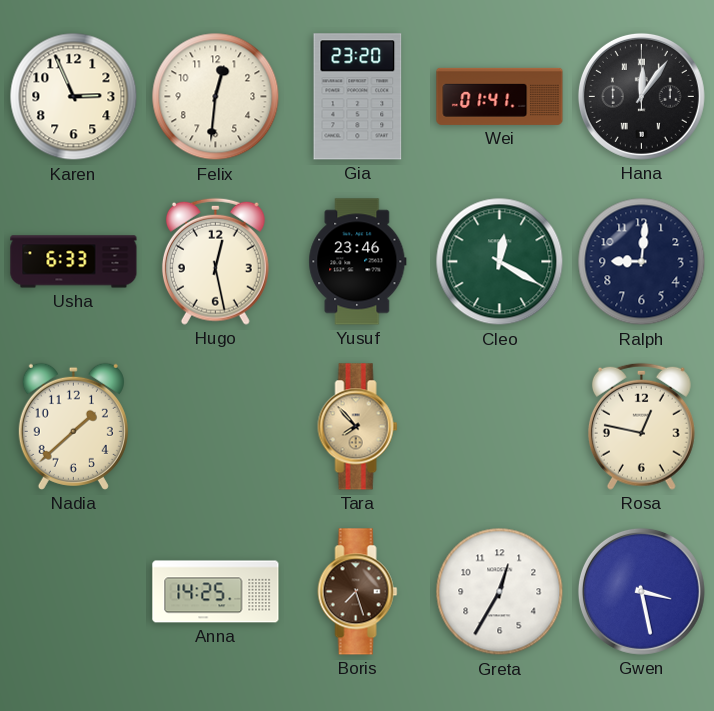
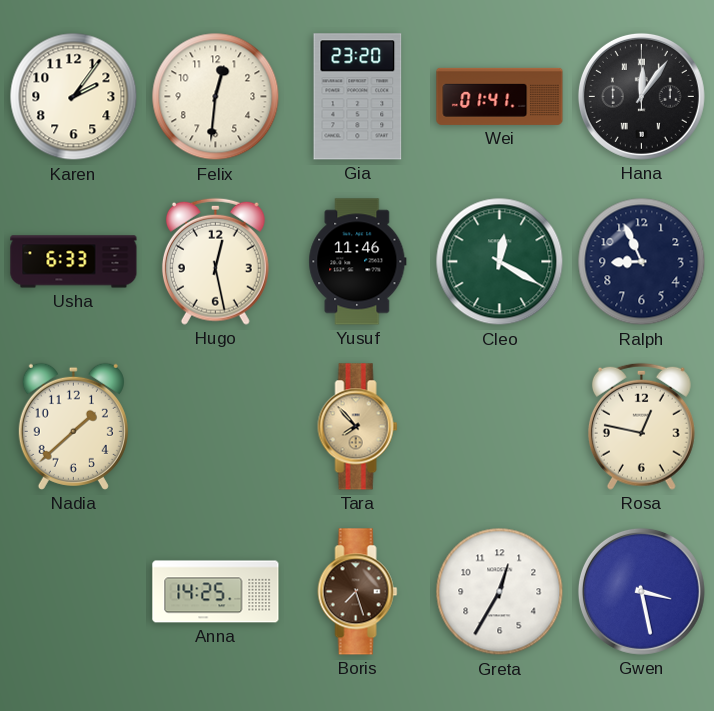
Karen: 2:56 -> 2:06 (74, 97)
Yusuf: 23:46 -> 11:46 (358, 262)
Ralph: 9:01 -> 8:56 (642, 262)
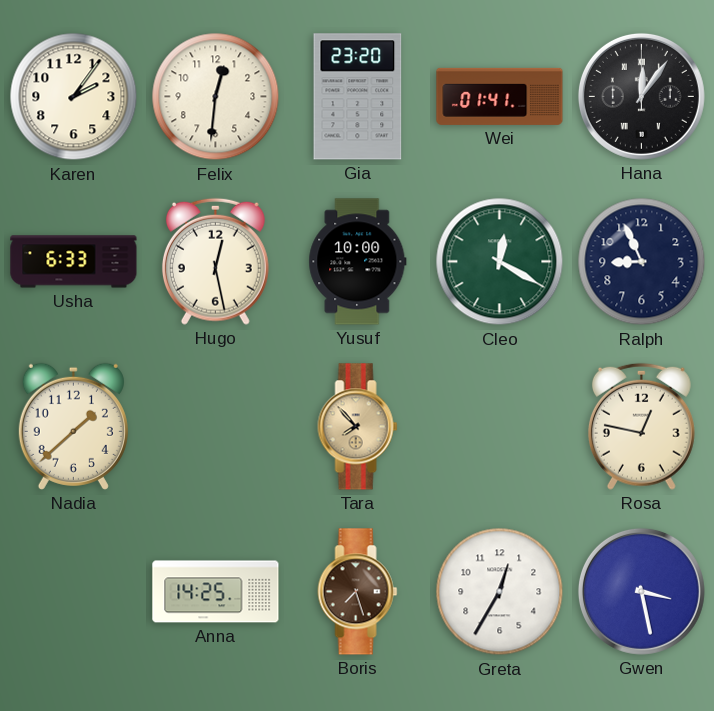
Yusuf: 11:46 -> 10:00 (358, 262)
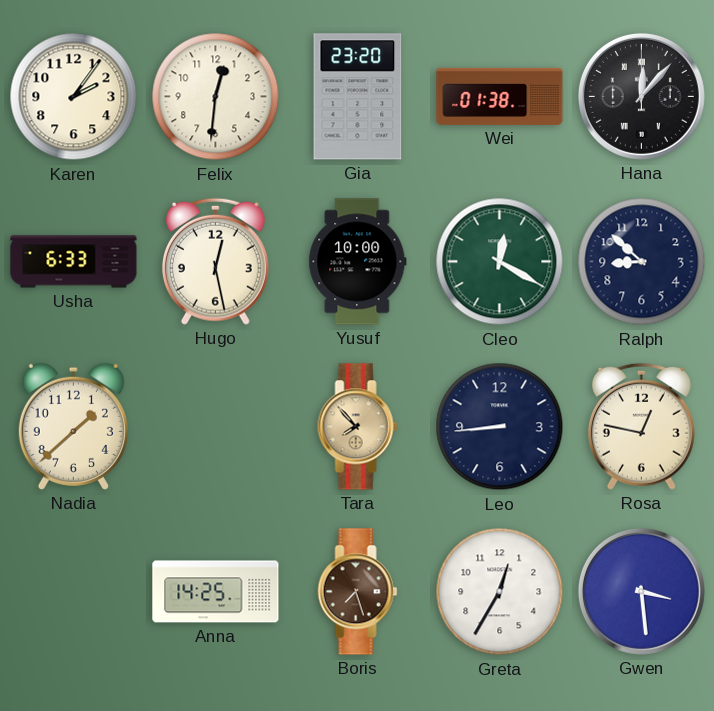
Wei: 01:41 -> 01:38 (500, 96)
Hana: 12:06 -> 12:07 (641, 96)
Ralph: 8:56 -> 8:52 (642, 262)
Leo: none -> 8:44 (500, 427)
Gwen: 3:28 -> 3:29 (641, 591)
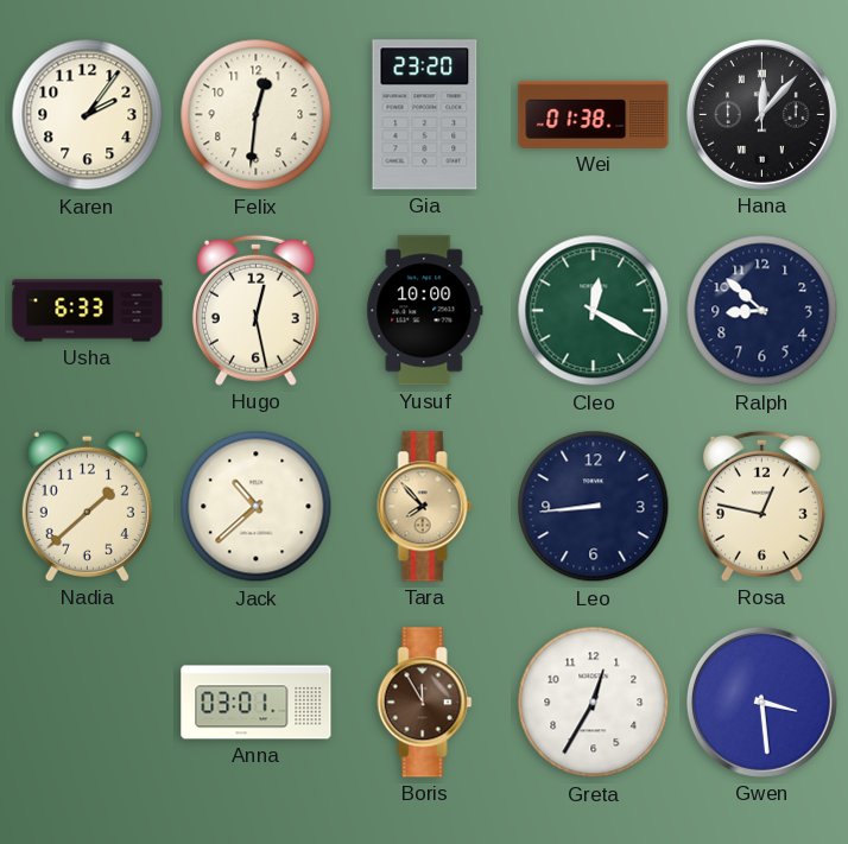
Jack: none -> 10:38 (257, 507)
Anna: 14:25 -> 03:01 (257, 703)
Boris: 7:27 -> 11:55 (425, 703)
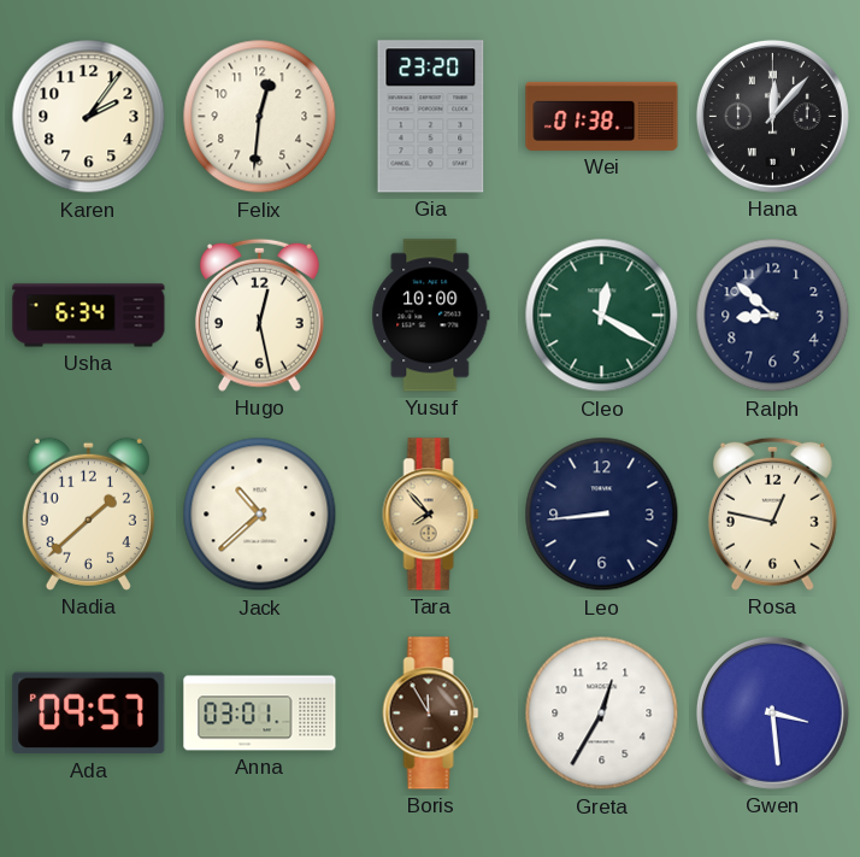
Usha: 6:33 -> 6:34 (89, 316)
Ada: none -> 09:57 (89, 714)
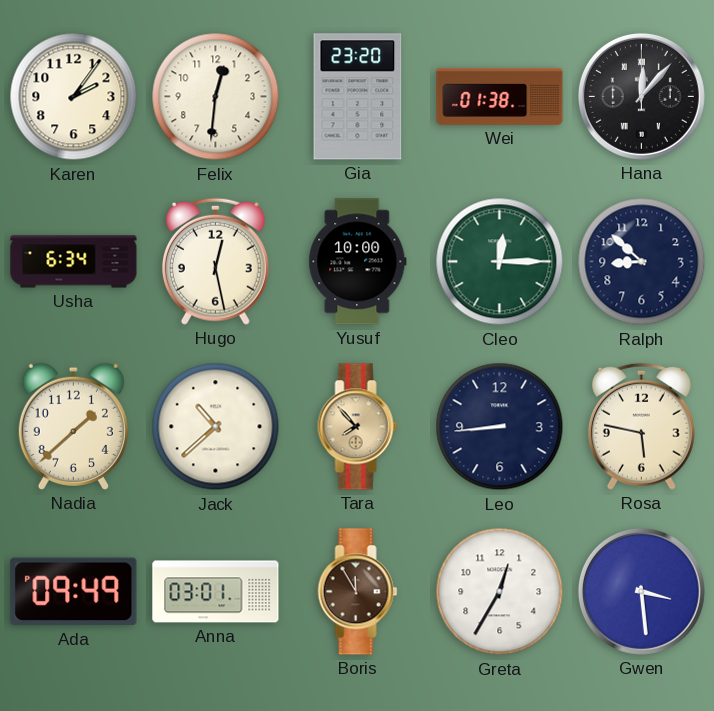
Cleo: 12:20 -> 12:15 (500, 262)
Rosa: 12:47 -> 5:47 (641, 426)
Ada: 09:57 -> 09:49 (74, 592)
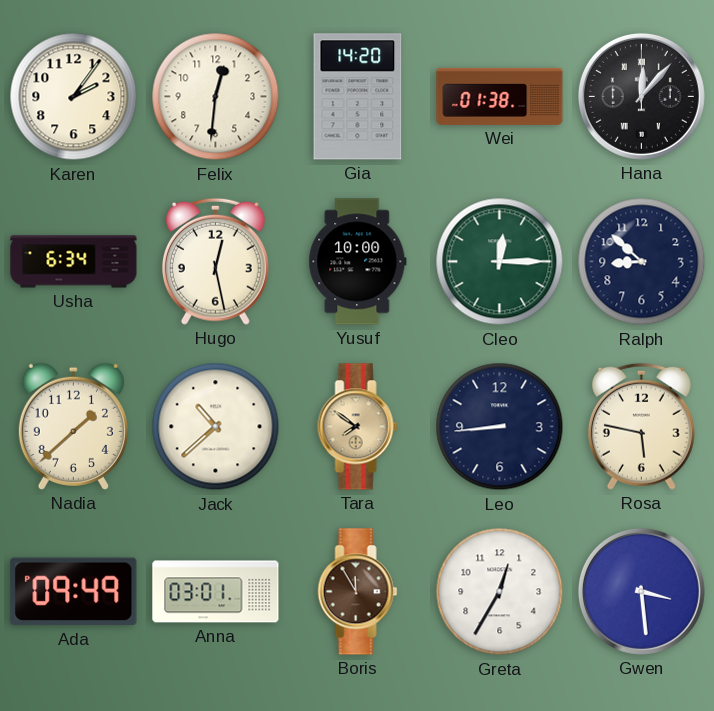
Gia: 23:20 -> 14:20 (358, 97)
Tara: 7:53 -> 7:51 (358, 427)
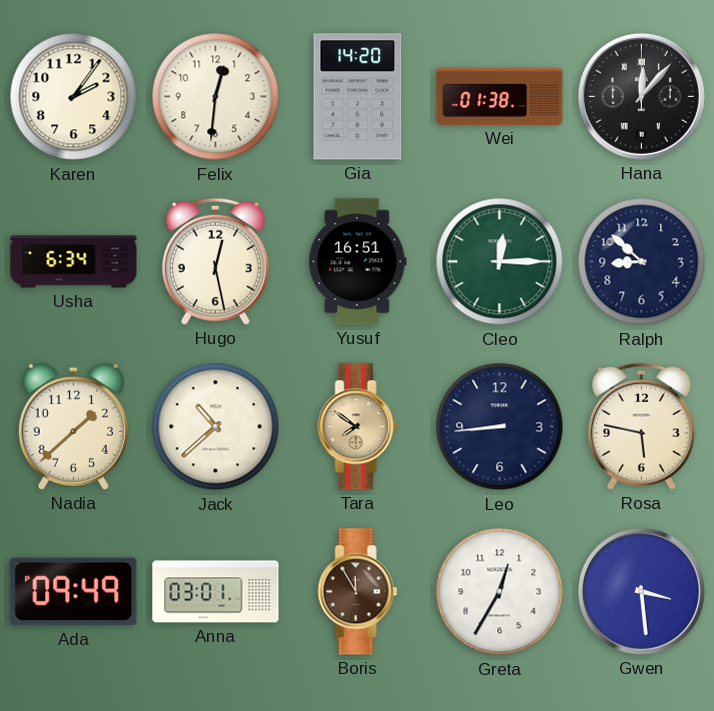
Yusuf: 10:00 -> 16:51 (358, 262)
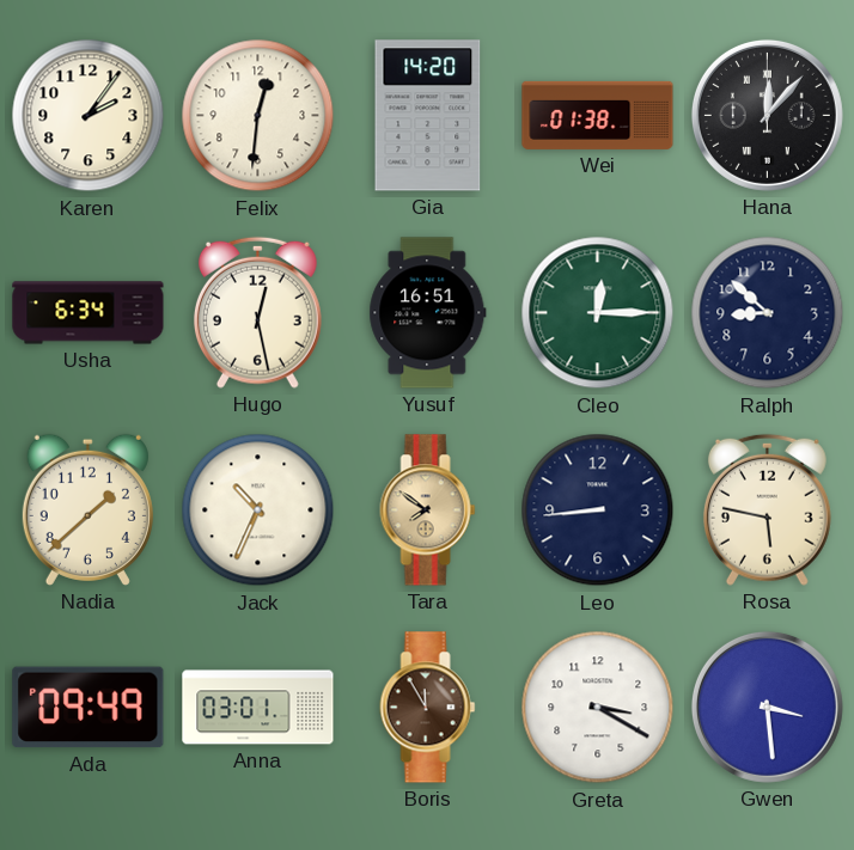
Jack: 10:38 -> 10:34 (258, 510)
Greta: 12:35 -> 3:20 (598, 708)
